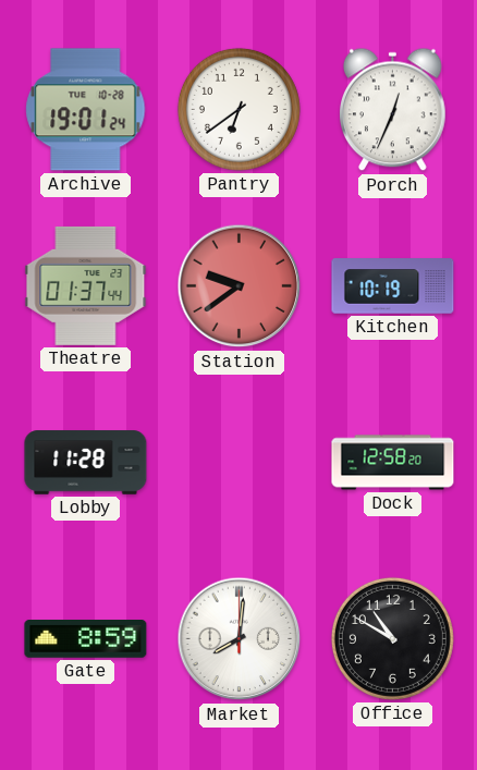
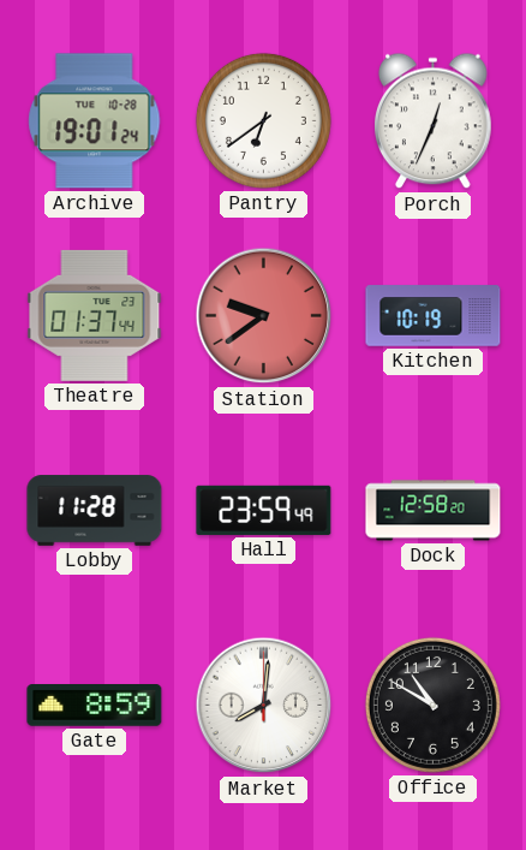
Hall: none -> 23:59 (264, 510)
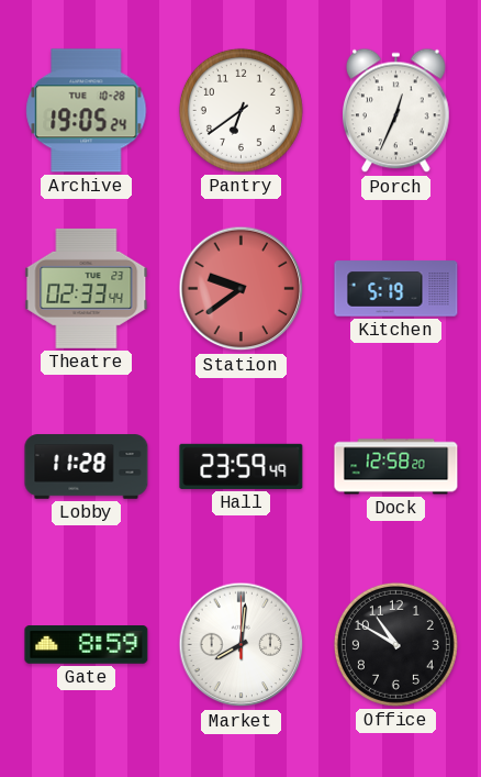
Archive: 19:01 -> 19:05 (87, 111)
Theatre: 01:37 -> 02:33 (87, 288)
Kitchen: 10:19 -> 5:19 (396, 289)
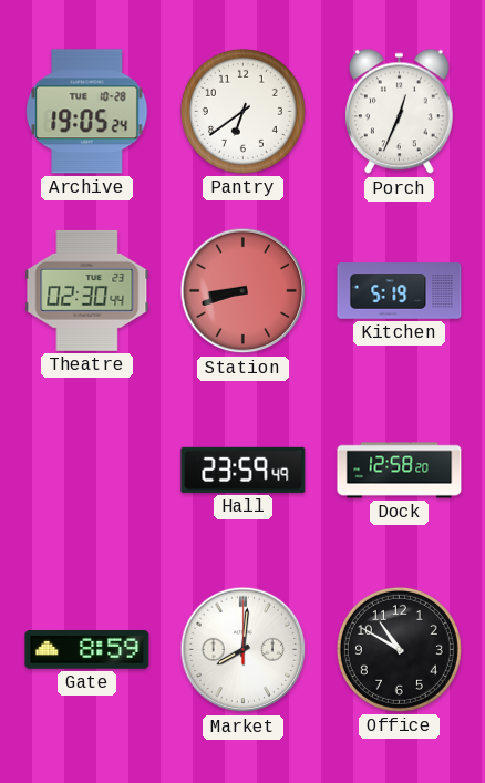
Theatre: 02:33 -> 02:30 (87, 290)
Station: 9:39 -> 8:42 (244, 291)
Lobby: 11:28 -> none (87, 467)
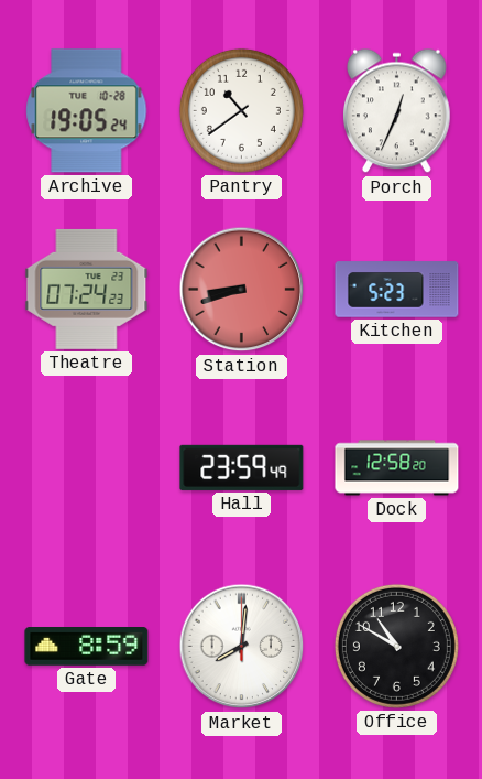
Pantry: 6:39 -> 10:39 (241, 110)
Theatre: 02:30 -> 07:24 (87, 289)
Kitchen: 5:19 -> 5:23 (397, 290)
